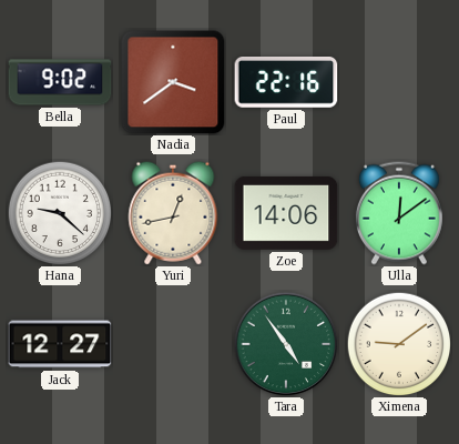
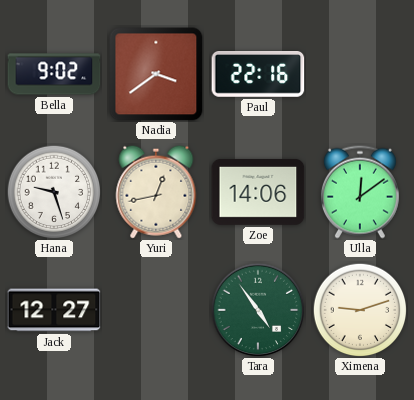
Hana: 9:22 -> 9:27 (54, 192)
Ximena: 9:09 -> 9:12 (360, 310)
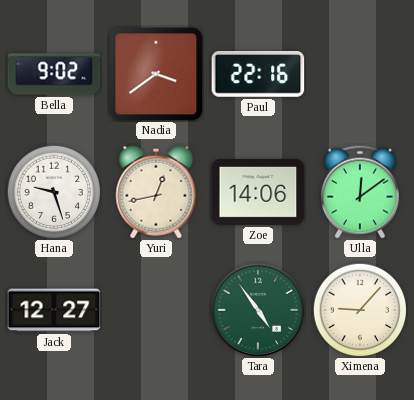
Ximena: 9:12 -> 9:07 (360, 310)
